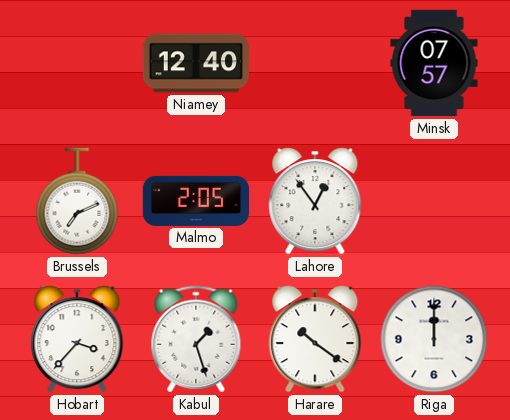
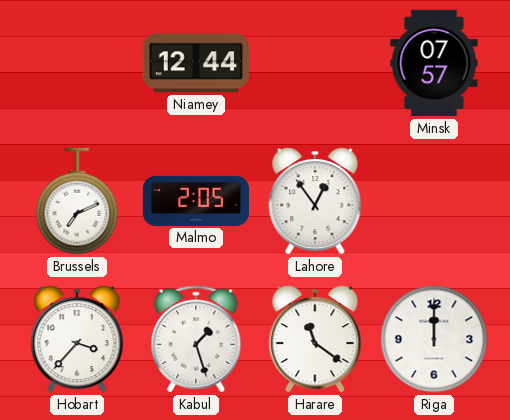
Niamey: 12:40 -> 12:44 (195, 63)
Harare: 10:21 -> 11:21 (315, 339)
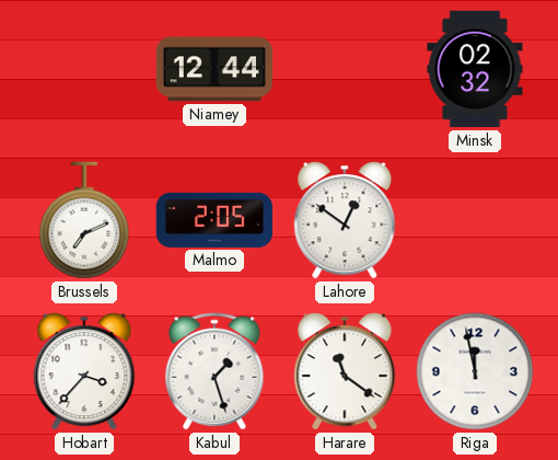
Minsk: 07:57 -> 02:32 (475, 69)
Lahore: 12:54 -> 12:51 (345, 220)
Riga: 12:00 -> 11:58 (475, 371)
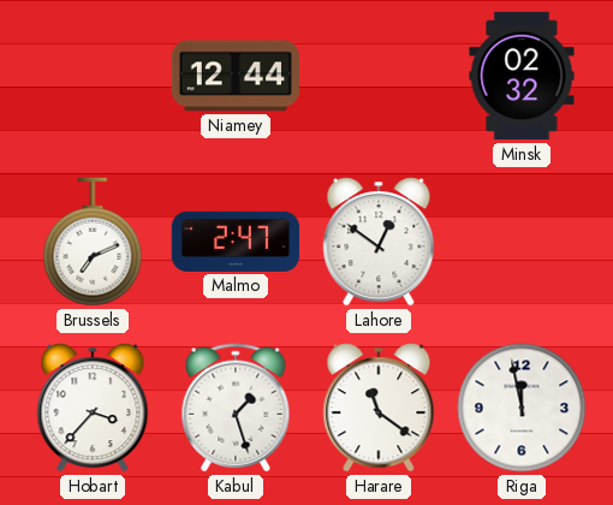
Malmo: 2:05 -> 2:47 (234, 242)
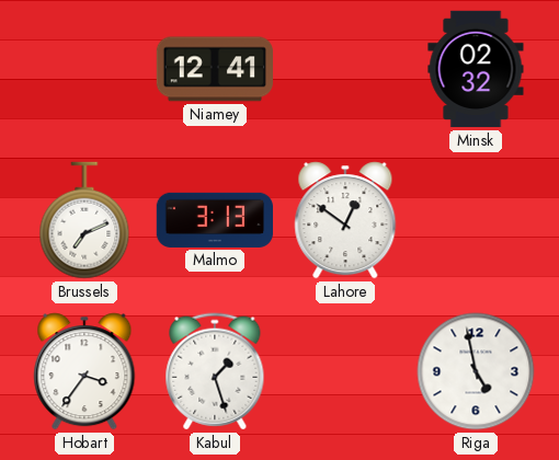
Niamey: 12:44 -> 12:41 (214, 69)
Malmo: 2:47 -> 3:13 (214, 220)
Hobart: 3:37 -> 3:36 (84, 371)
Harare: 11:21 -> none (379, 408)
Riga: 11:58 -> 4:58 (476, 371)
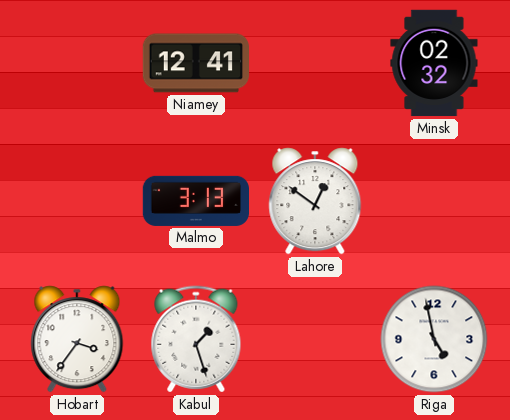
Brussels: 7:11 -> none (84, 220)
